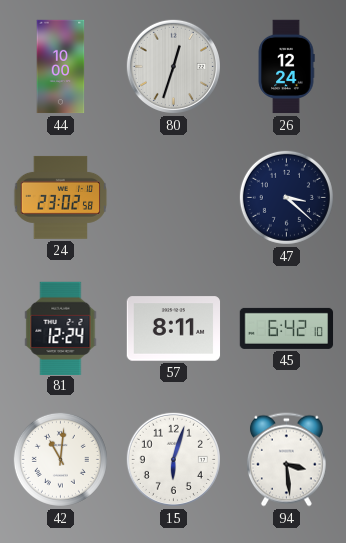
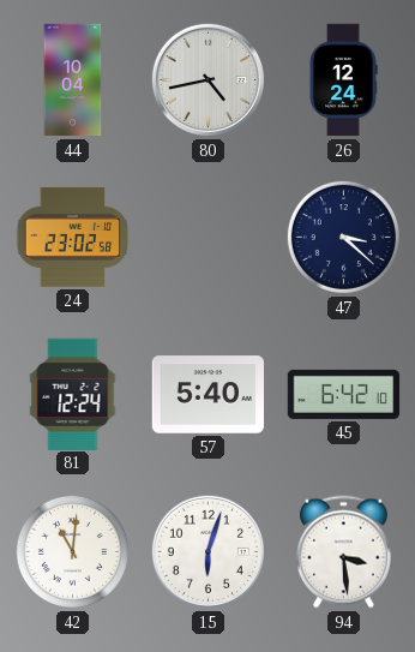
44: 10:00 -> 10:04 (73, 80)
80: 12:33 -> 4:43 (207, 79)
57: 8:11 -> 5:40 (209, 395)
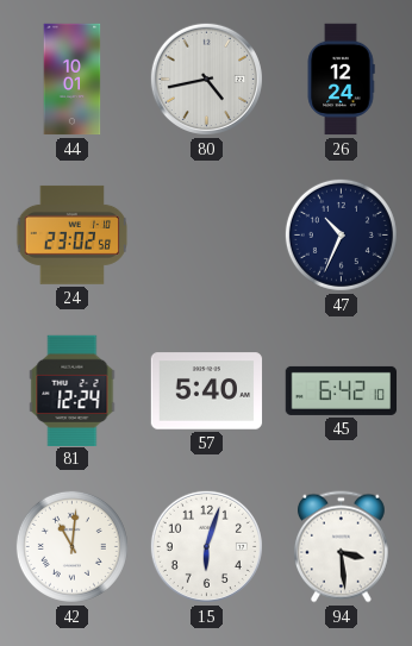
44: 10:04 -> 10:01 (73, 80)
47: 3:22 -> 10:34 (341, 234)
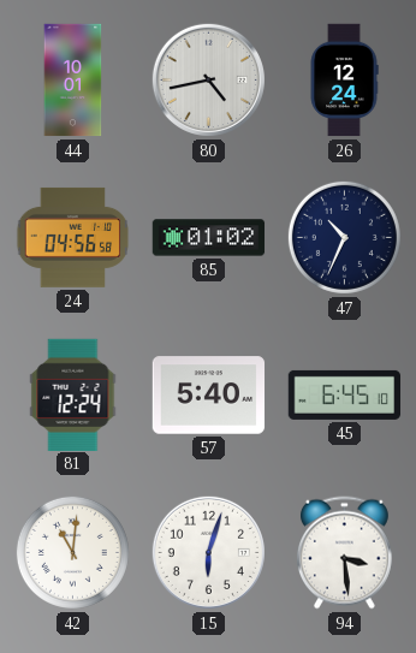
24: 23:02 -> 04:56 (73, 237)
85: none -> 01:02 (209, 238)
45: 6:42 -> 6:45 (345, 394)
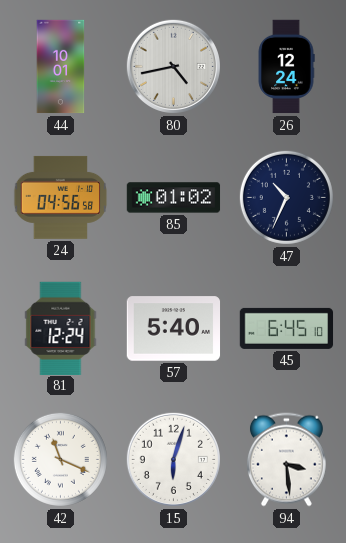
42: 11:01 -> 11:19 (60, 459)
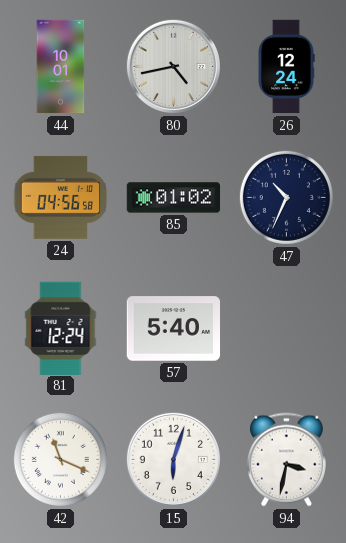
45: 6:45 -> none (287, 328)
94: 3:29 -> 3:32 (286, 460)
